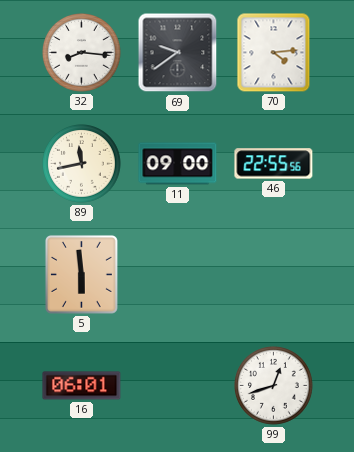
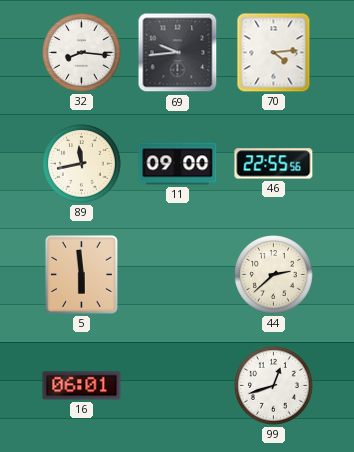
69: 9:39 -> 9:44 (178, 53)
44: none -> 2:38 (274, 275)
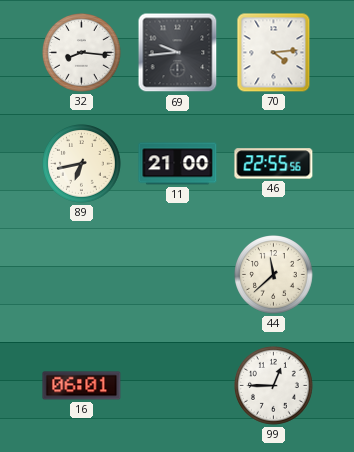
89: 11:43 -> 6:43 (82, 164)
11: 09:00 -> 21:00 (178, 164)
5: 5:59 -> none (81, 274)
44: 2:38 -> 11:38 (274, 275)
99: 12:42 -> 12:45 (274, 386)
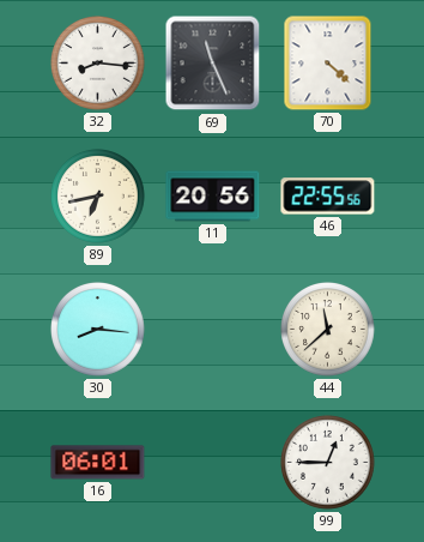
69: 9:44 -> 11:26 (213, 64)
70: 4:14 -> 4:22 (328, 64)
11: 21:00 -> 20:56 (213, 197)
30: none -> 8:16 (98, 330)
